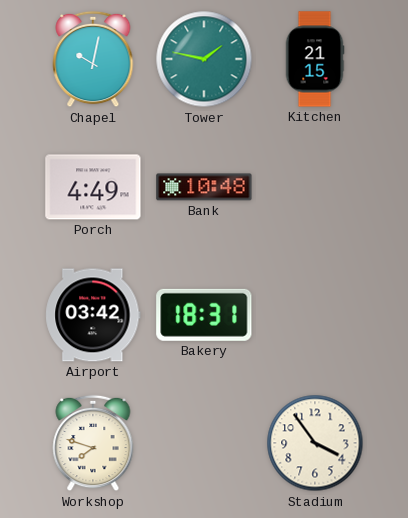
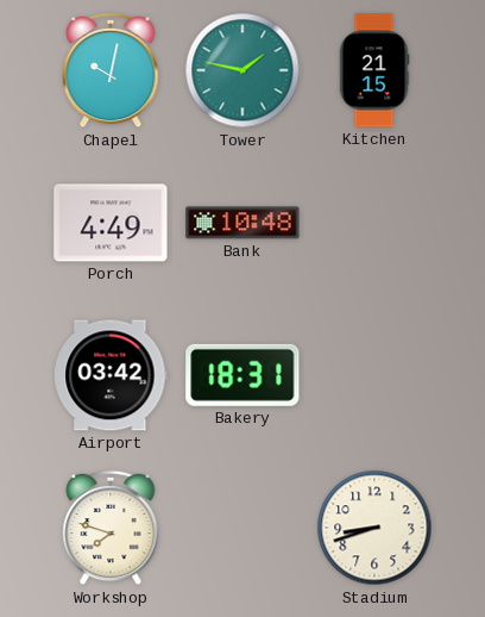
Stadium: 3:54 -> 8:42 (374, 528)
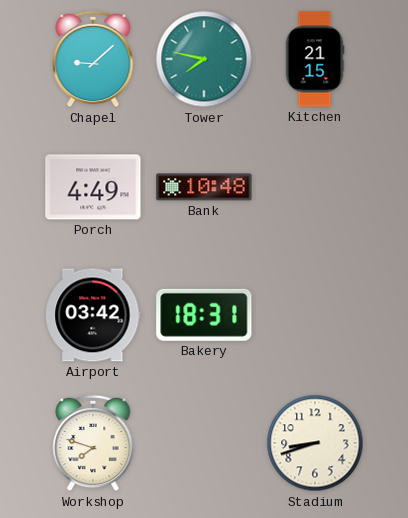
Chapel: 10:02 -> 9:08 (93, 59)
Tower: 1:47 -> 7:47 (204, 59)
